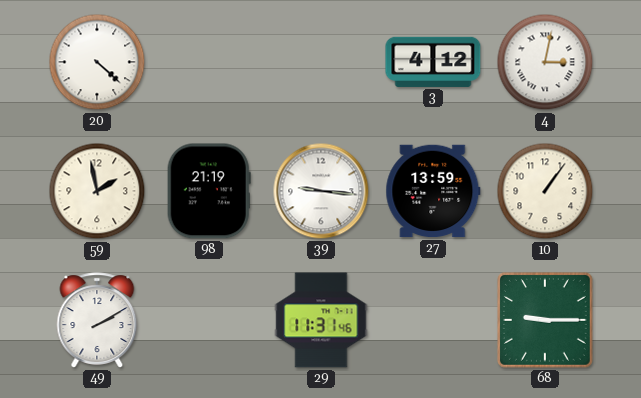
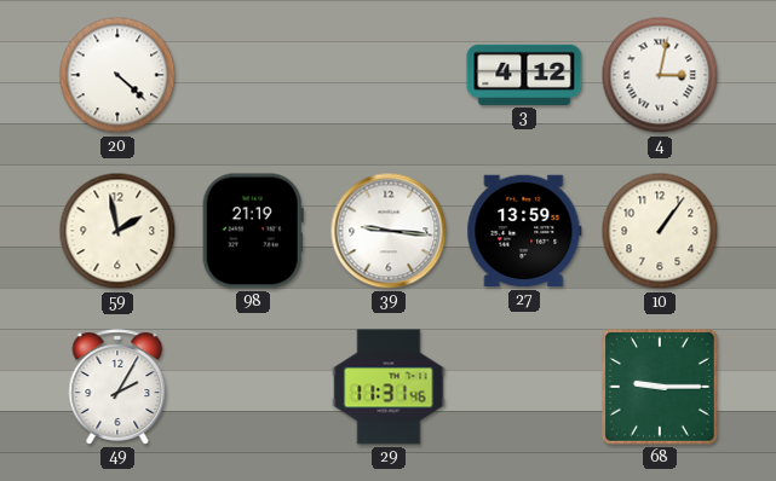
49: 2:10 -> 2:05 (117, 387)
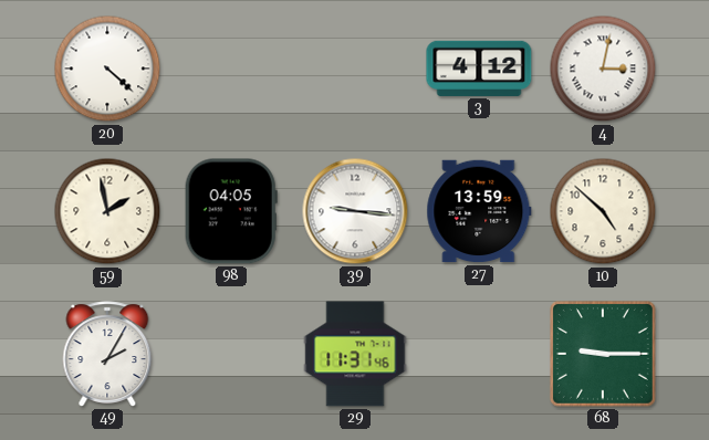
98: 21:19 -> 04:05 (231, 211)
10: 1:06 -> 4:52 (603, 211)
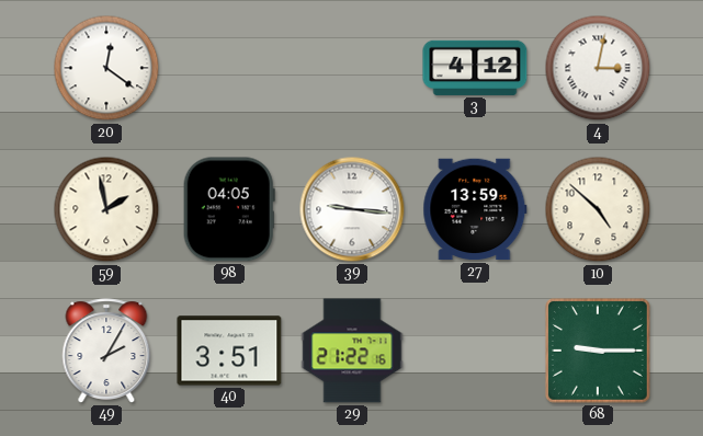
20: 4:22 -> 12:21 (106, 68)
40: none -> 3:51 (229, 351)
29: 11:31 -> 21:22 (352, 351)
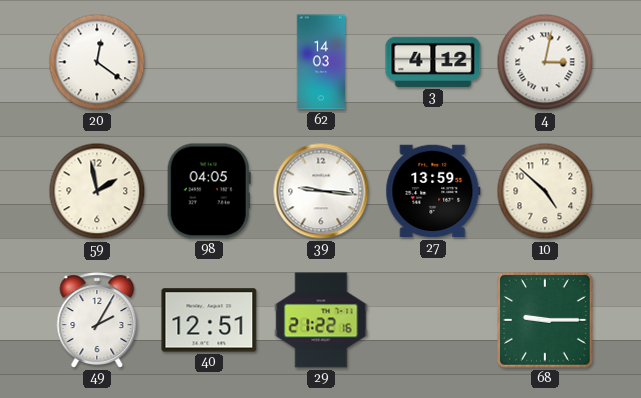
62: none -> 14:03 (320, 62)
40: 3:51 -> 12:51 (209, 320)
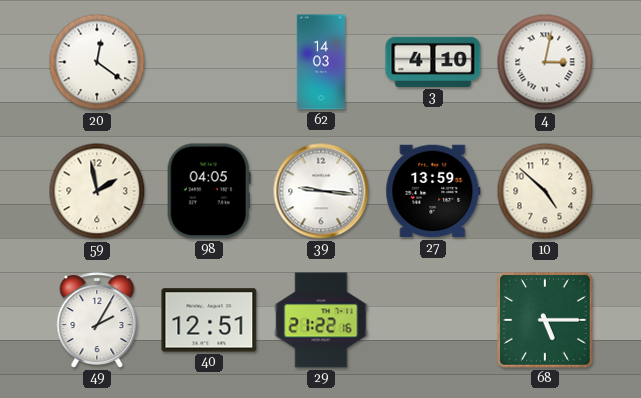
3: 4:12 -> 4:10 (433, 62)
68: 9:15 -> 5:15 (545, 320)
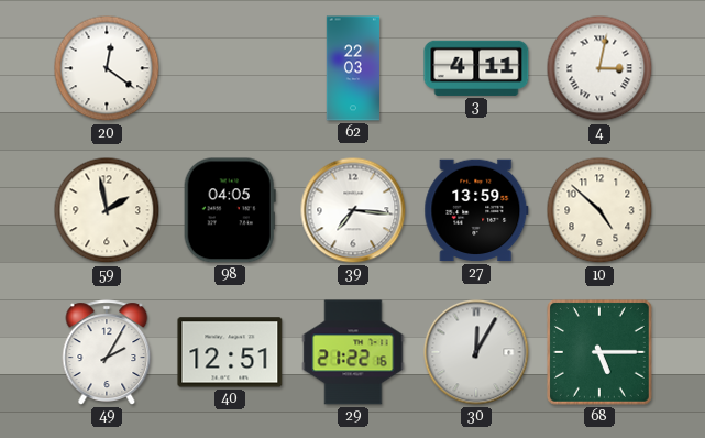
62: 14:03 -> 22:03 (352, 68)
3: 4:10 -> 4:11 (476, 68)
39: 9:16 -> 7:16 (353, 210)
30: none -> 12:05 (476, 352)
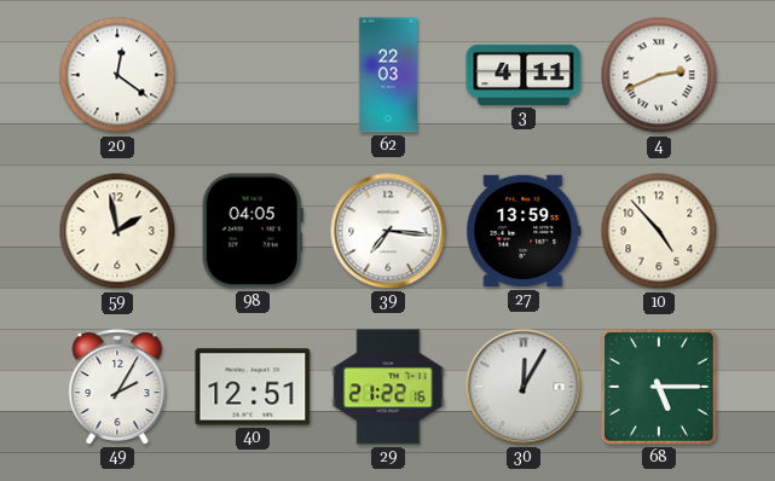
4: 3:02 -> 2:41 (659, 75)
10: 4:52 -> 4:53 (659, 231)
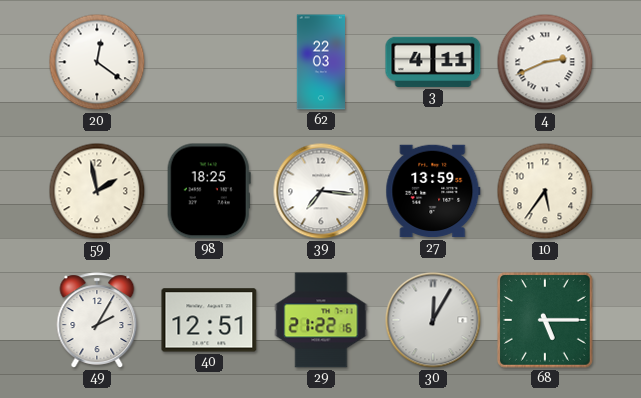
98: 04:05 -> 18:25 (209, 191)
10: 4:53 -> 5:36 (545, 191)
